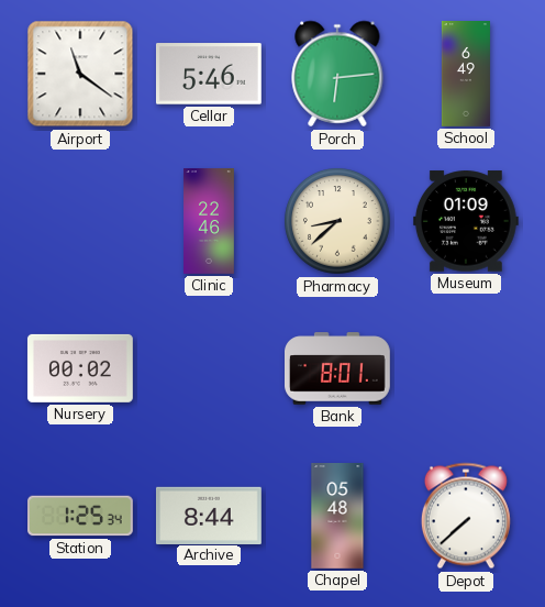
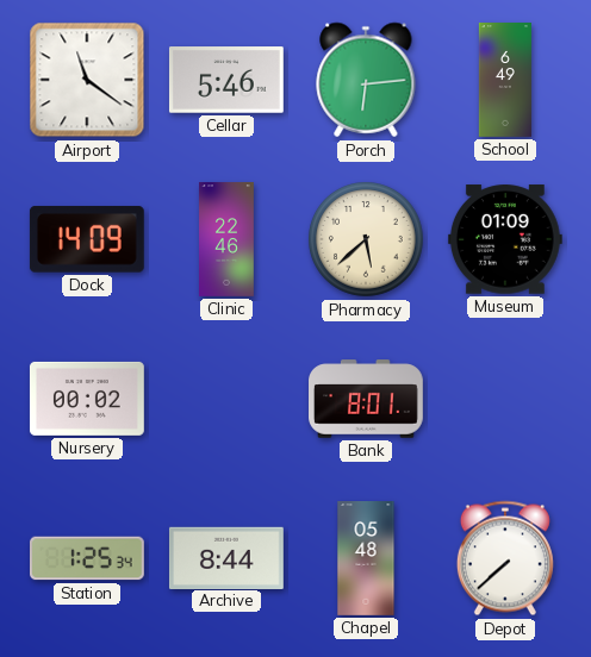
Dock: none -> 14:09 (87, 239)
Pharmacy: 8:38 -> 5:38 (367, 240)
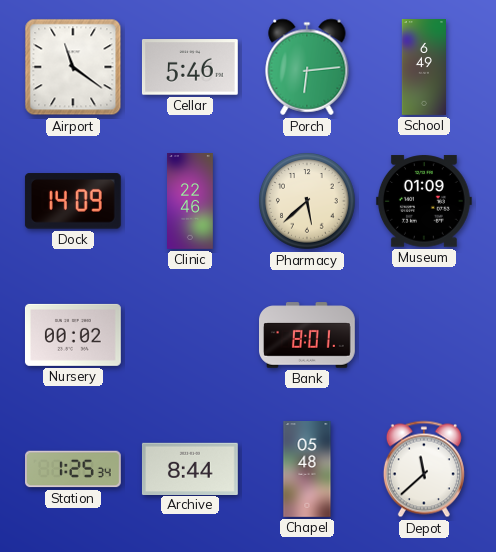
Depot: 7:38 -> 11:38 (424, 469)
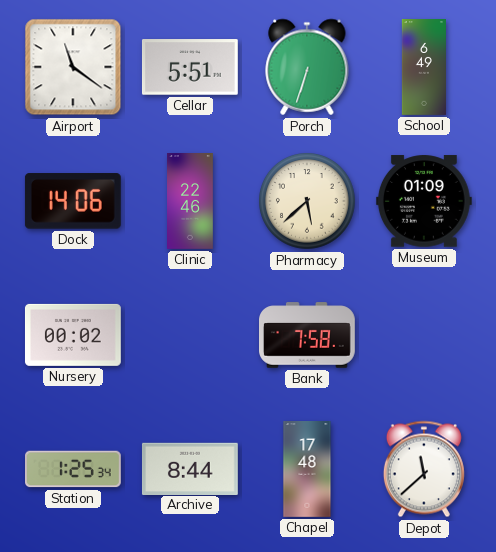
Cellar: 5:46 -> 5:51 (190, 67)
Porch: 6:14 -> 6:33 (307, 67)
Dock: 14:09 -> 14:06 (73, 201)
Bank: 8:01 -> 7:58 (308, 335)
Chapel: 05:48 -> 17:48 (307, 470)
